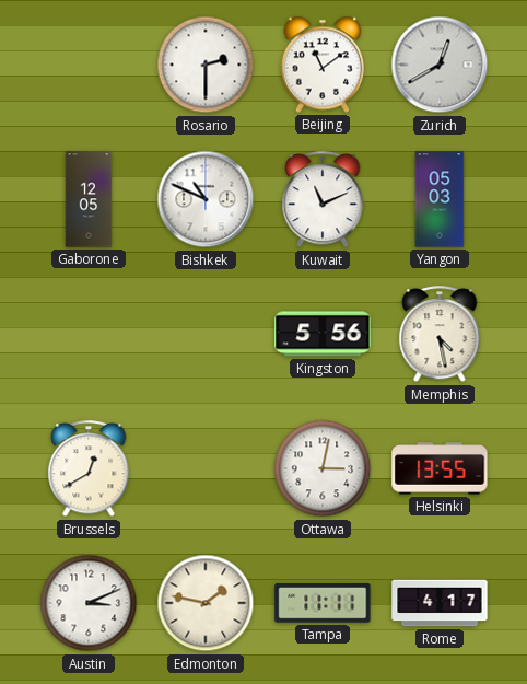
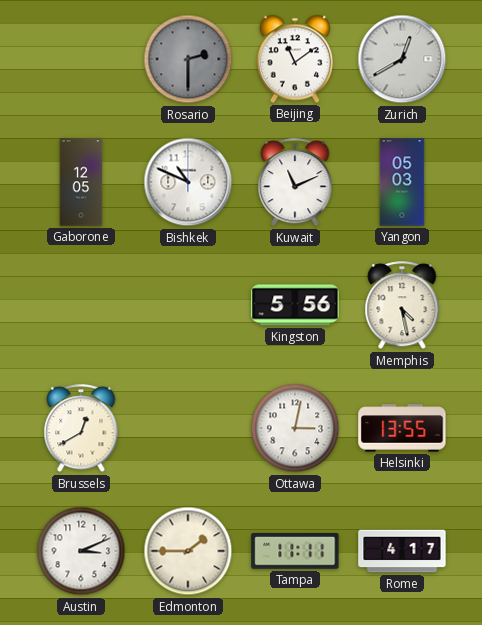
Rosario dial: white -> grey (188, 59)
Edmonton: 1:47 -> 1:45 (188, 551)
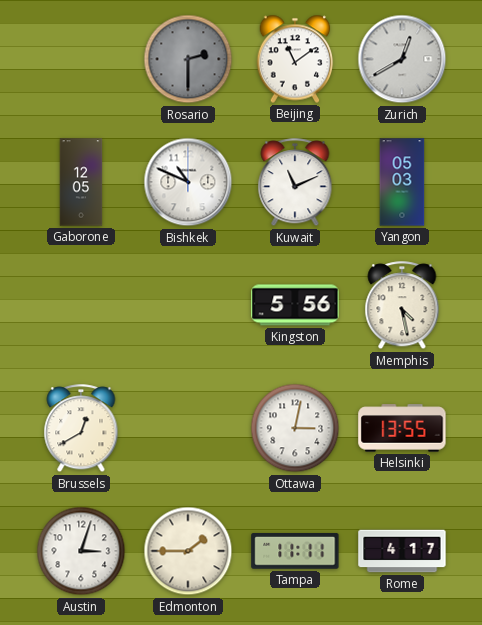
Austin: 3:11 -> 3:03 (81, 551)
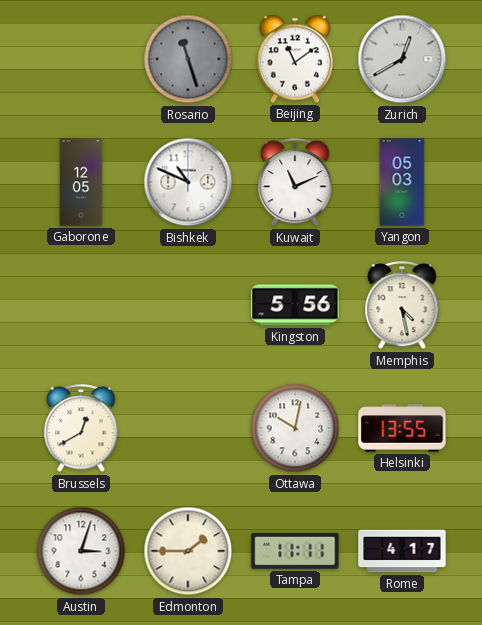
Rosario: 2:30 -> 11:27 (188, 59)
Ottawa: 3:02 -> 10:02 (295, 428)
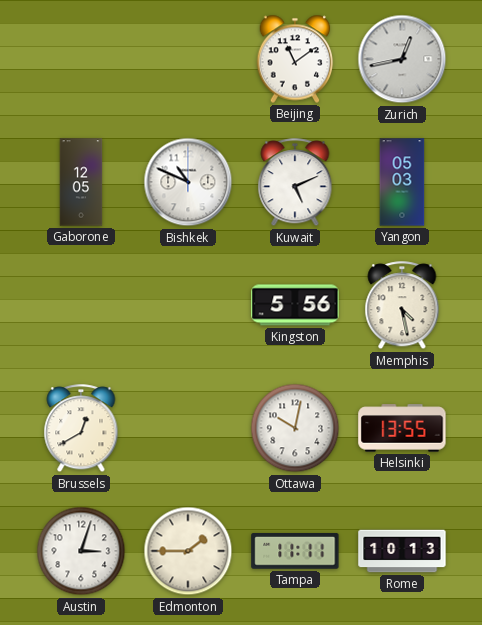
Rosario: 11:27 -> none (188, 59)
Zurich: 12:40 -> 12:43 (402, 59)
Kuwait: 11:11 -> 5:11 (295, 183)
Rome: 4:17 -> 10:13 (402, 551)
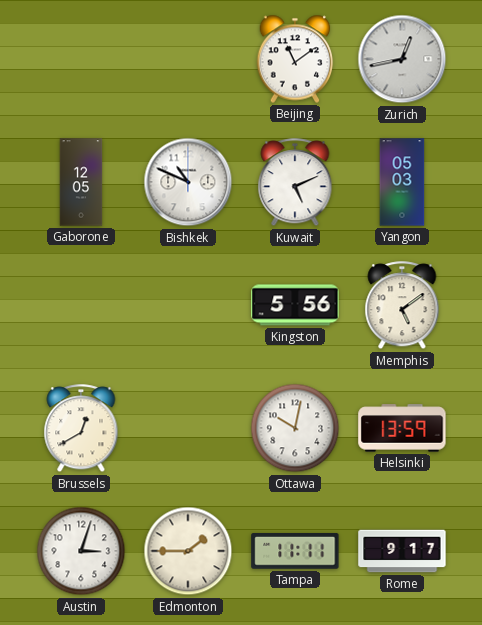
Memphis: 4:28 -> 5:09 (402, 306)
Helsinki: 13:55 -> 13:59 (402, 428)
Rome: 10:13 -> 9:17 (402, 551)
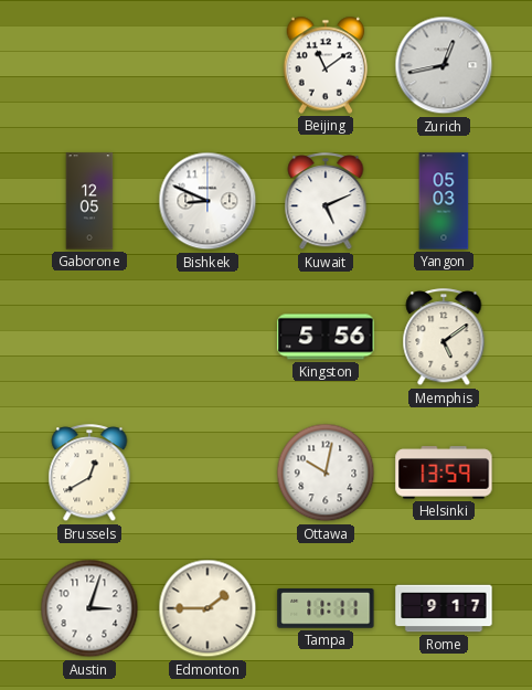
Bishkek: 10:49 -> 8:49 (208, 201)
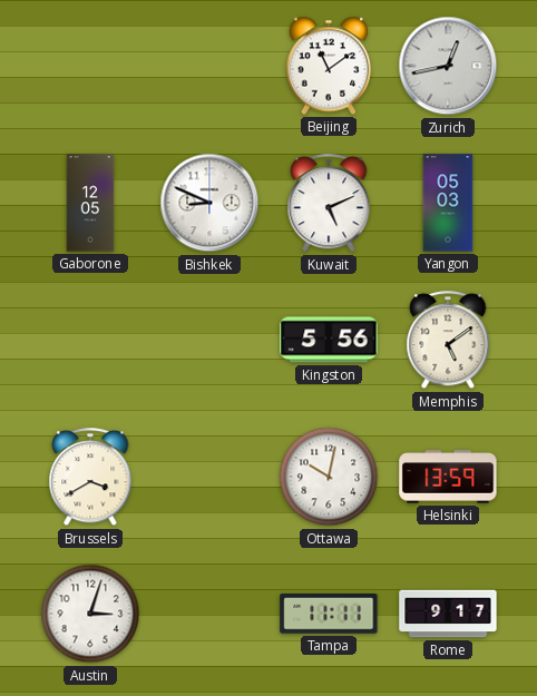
Brussels: 12:40 -> 3:40 (90, 478)
Edmonton: 1:45 -> none (208, 608)
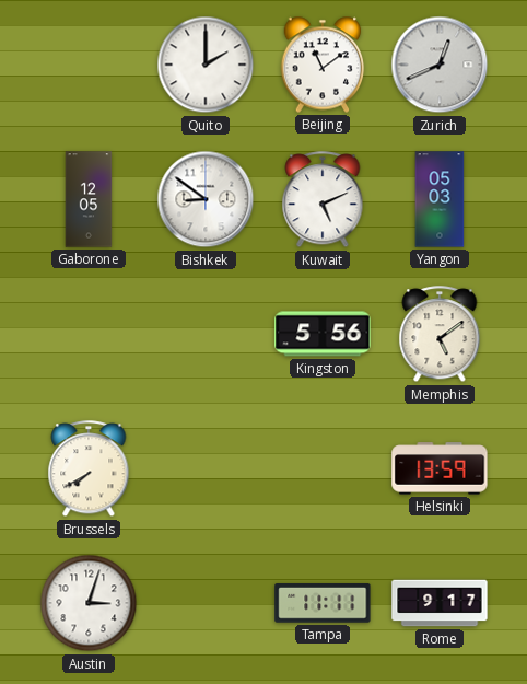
Quito: none -> 2:00 (206, 65)
Zurich: 12:43 -> 12:41 (440, 65)
Bishkek: 8:49 -> 8:51 (206, 199)
Brussels: 3:40 -> 7:40 (89, 469)
Ottawa: 10:02 -> none (329, 477)
